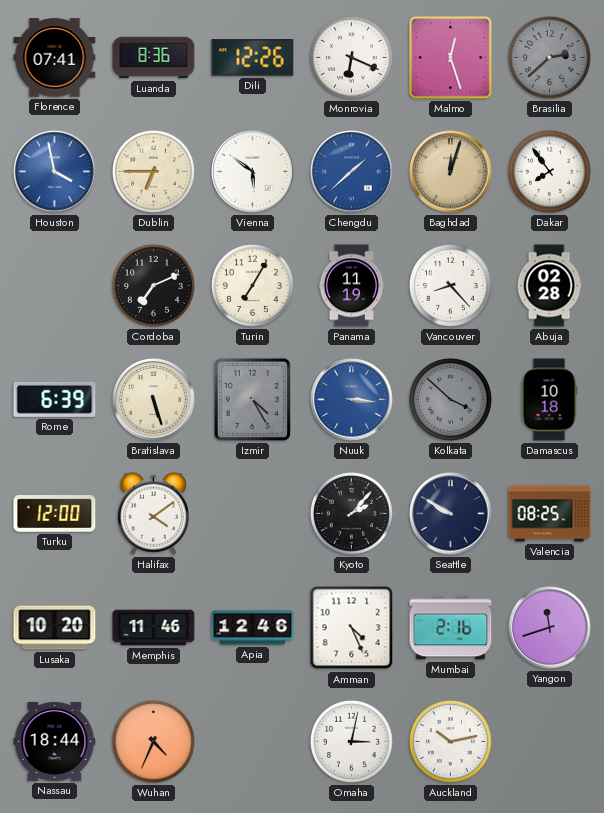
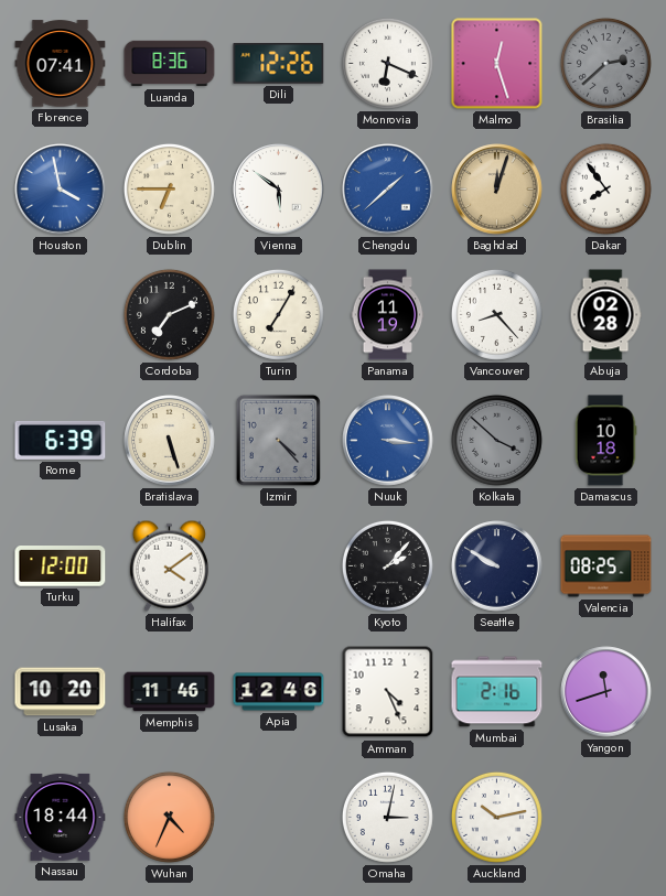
Izmir: 4:25 -> 4:23 (278, 440)
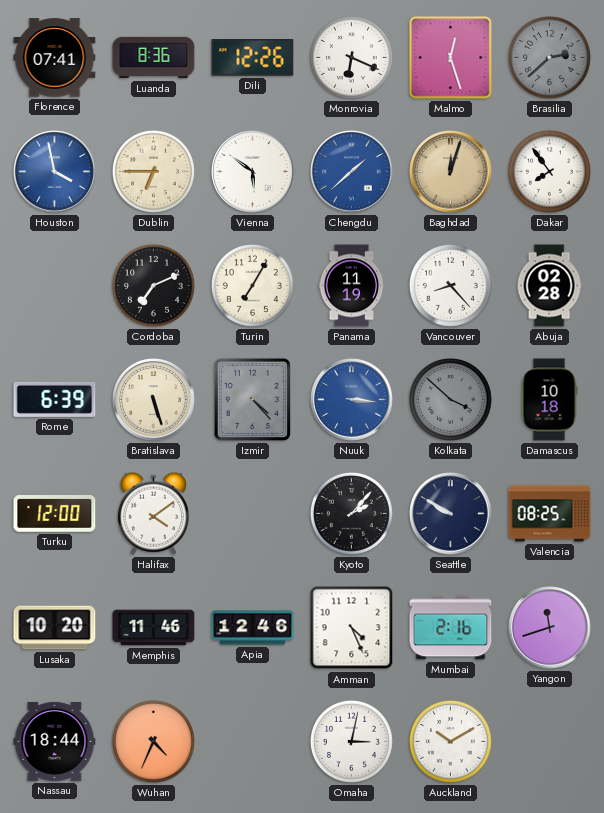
Auckland: 10:13 -> 10:10 (450, 741)
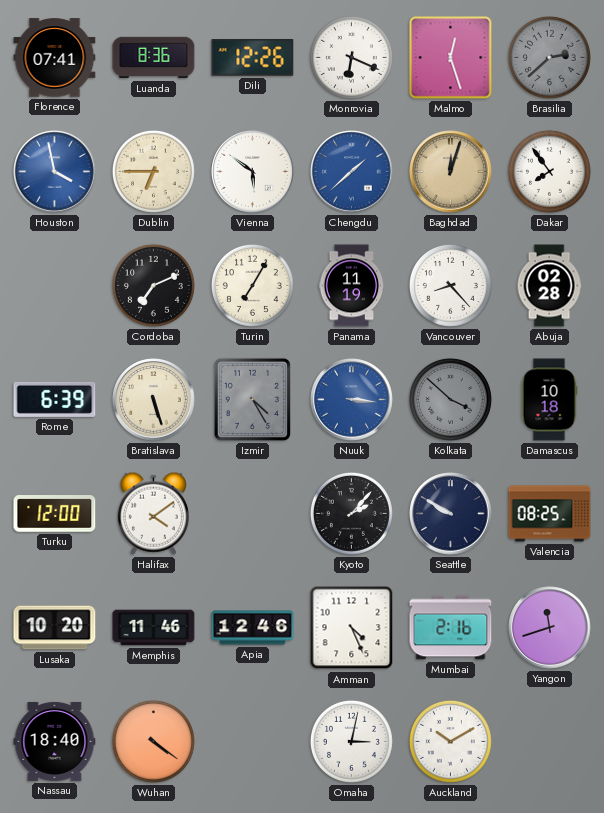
Izmir: 4:23 -> 4:25 (252, 399)
Nassau: 18:44 -> 18:40 (55, 741)
Wuhan: 4:34 -> 4:21 (153, 741)
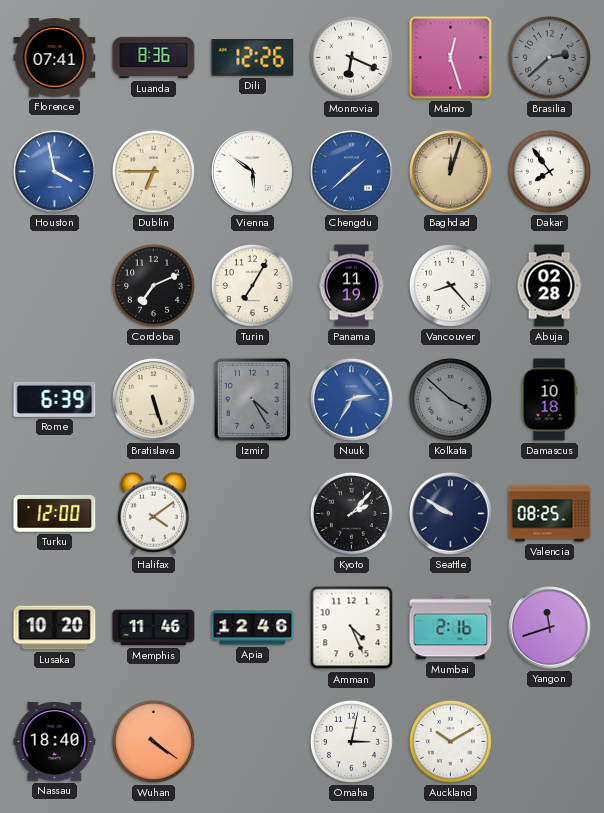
Nuuk: 3:16 -> 2:35 (352, 400)
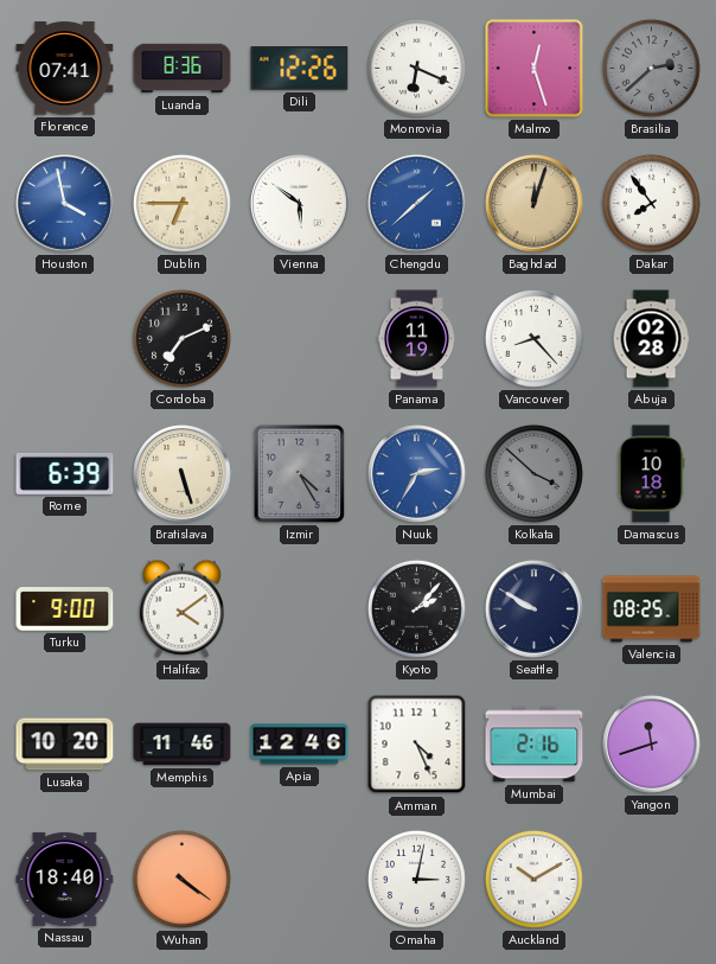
Turin: 7:05 -> none (252, 285)
Turku: 12:00 -> 9:00 (65, 609)
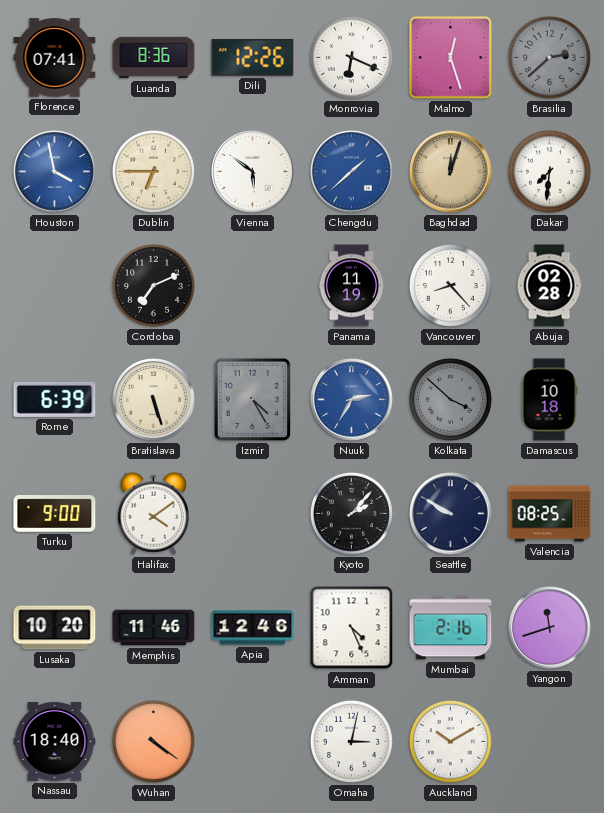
Dakar: 7:54 -> 7:31 (549, 171)
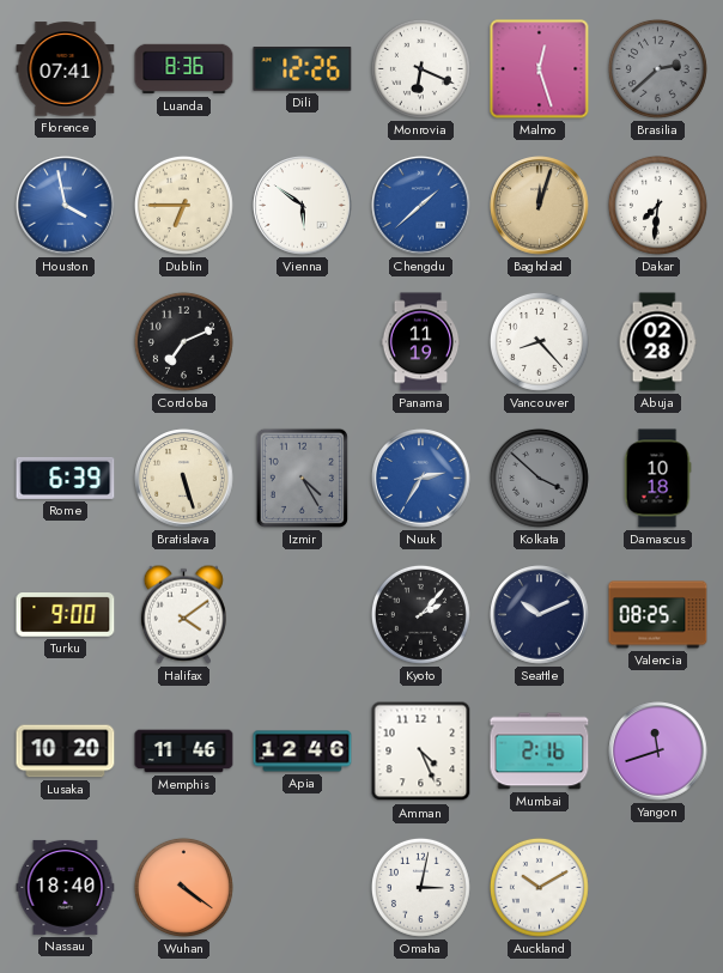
Seattle: 9:50 -> 10:11 (540, 615)
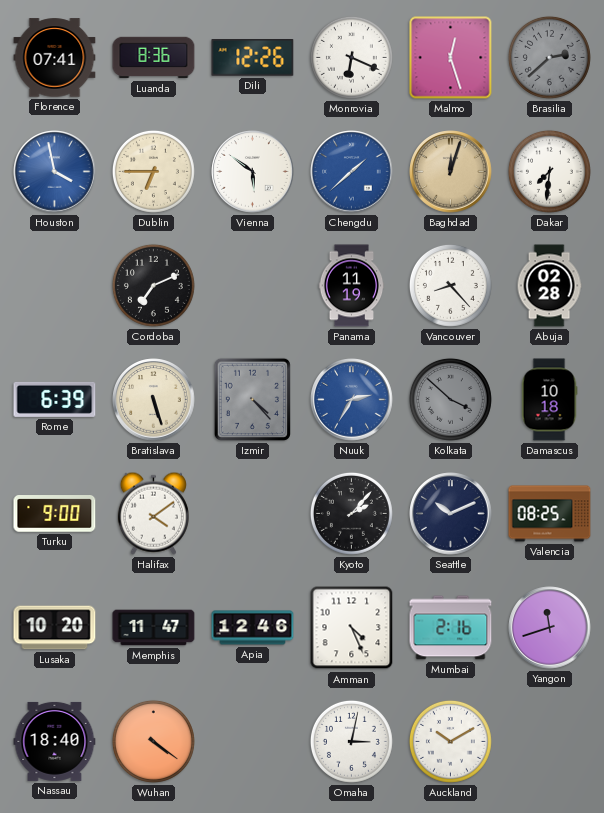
Izmir: 4:25 -> 4:23 (252, 399)
Memphis: 11:46 -> 11:47 (154, 628)
